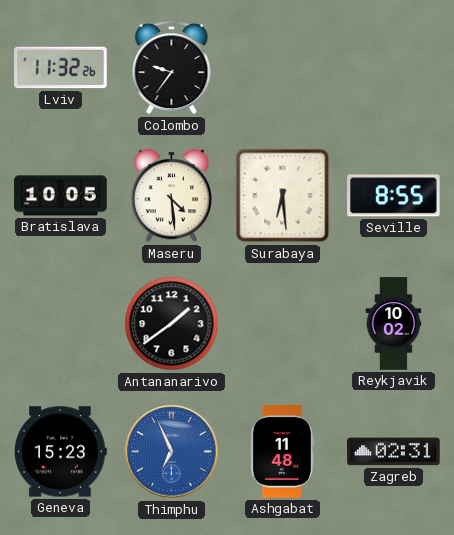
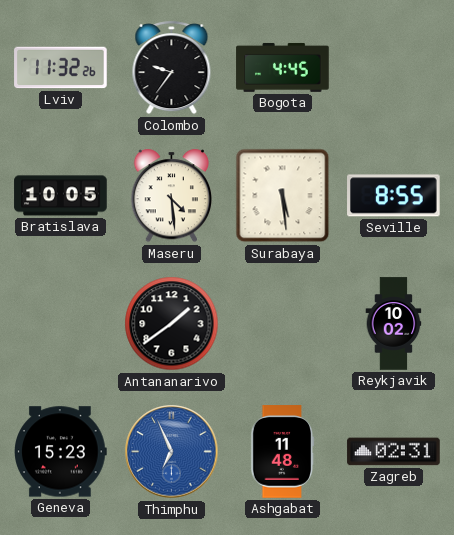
Bogota: none -> 4:45 (283, 67)
Surabaya: 6:29 -> 5:29 (283, 196)
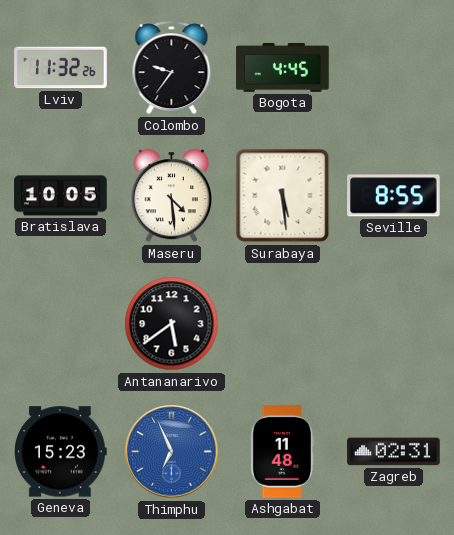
Antananarivo: 1:39 -> 5:39 (172, 324)
Reykjavik: 10:02 -> none (394, 324)
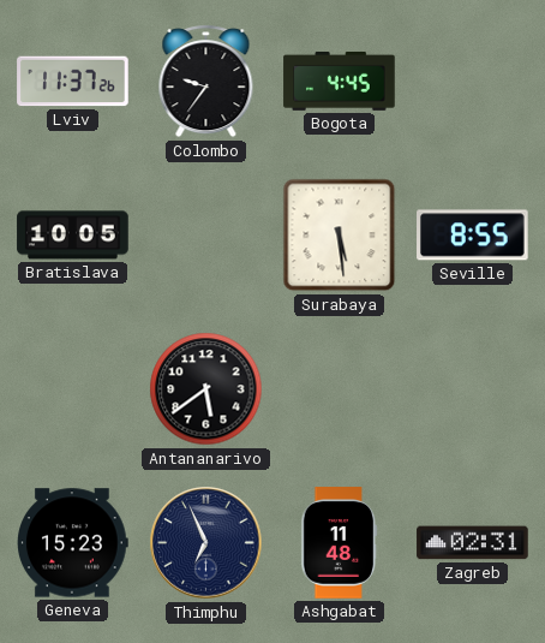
Lviv: 11:32 -> 11:37 (73, 82)
Maseru: 4:29 -> none (171, 196)
Thimphu dial: blue -> navy (206, 543)
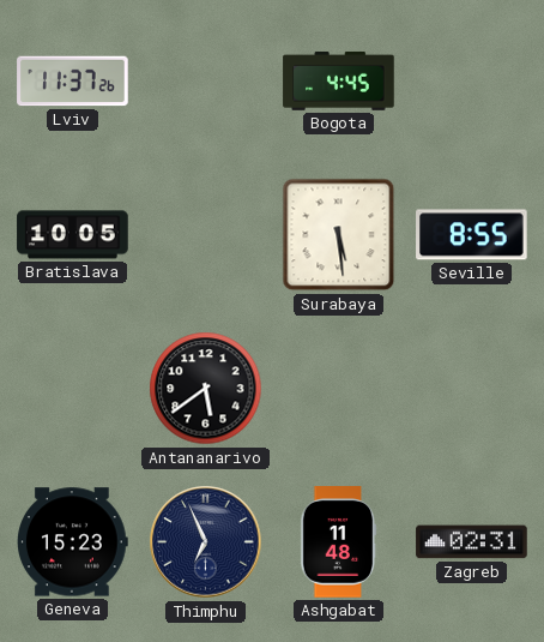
Colombo: 9:36 -> none (206, 82)
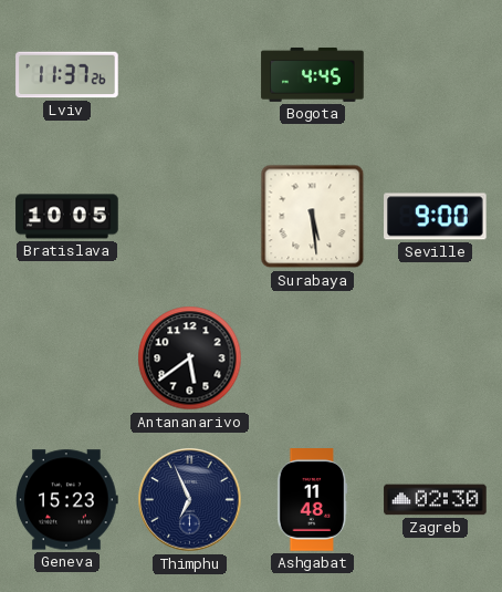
Seville: 8:55 -> 9:00 (436, 217)
Zagreb: 02:31 -> 02:30 (436, 500)
